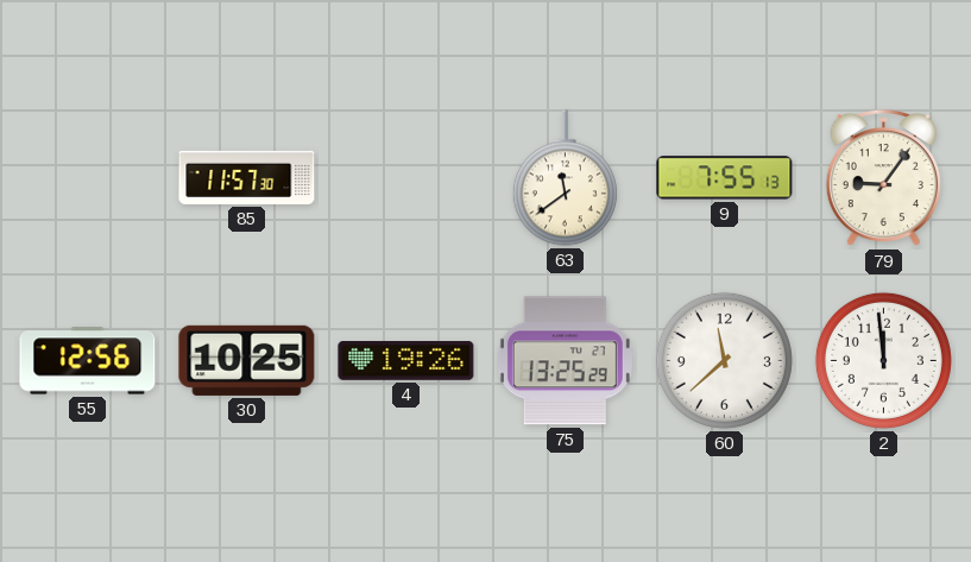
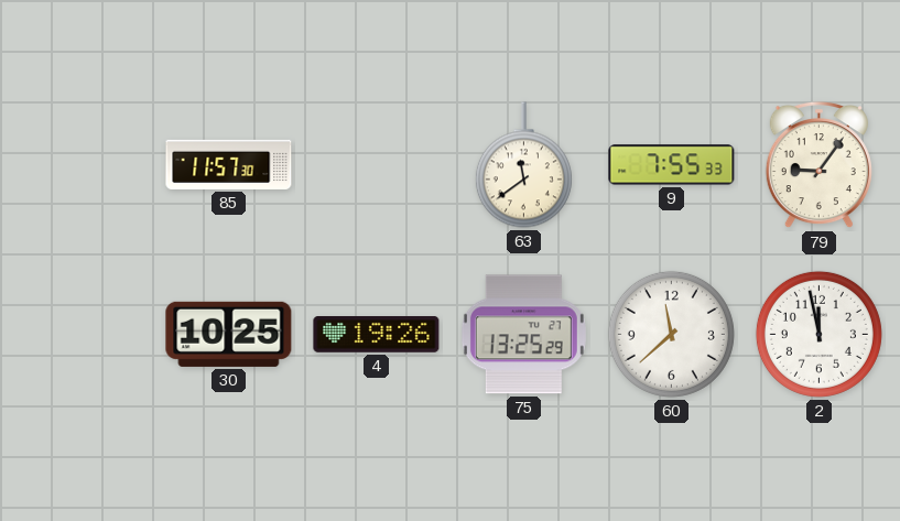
9: 7:55:13 -> 7:55:33 (672, 165)
55: 12:56 -> none (88, 361)
2: 11:59 -> 11:58 (818, 334)
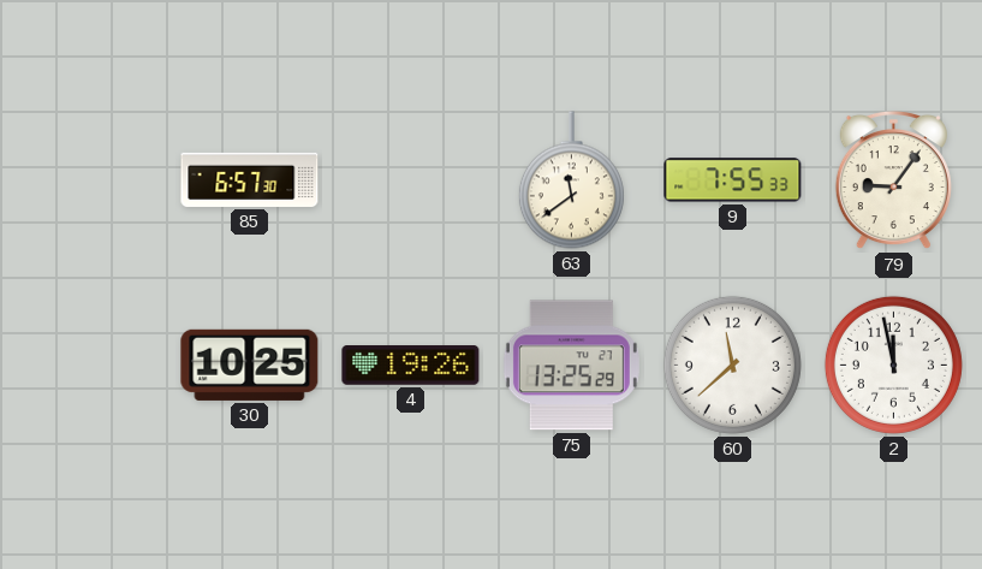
85: 11:57 -> 6:57 (250, 179)
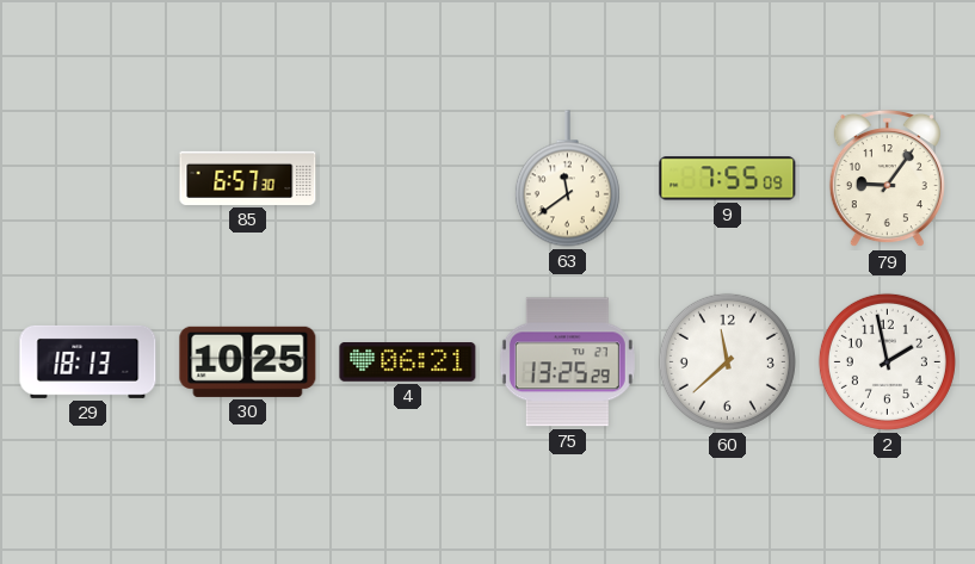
9: 7:55:33 -> 7:55:09 (728, 179)
29: none -> 18:13 (88, 361)
4: 19:26 -> 06:21 (408, 362)
2: 11:58 -> 1:58 (887, 361)
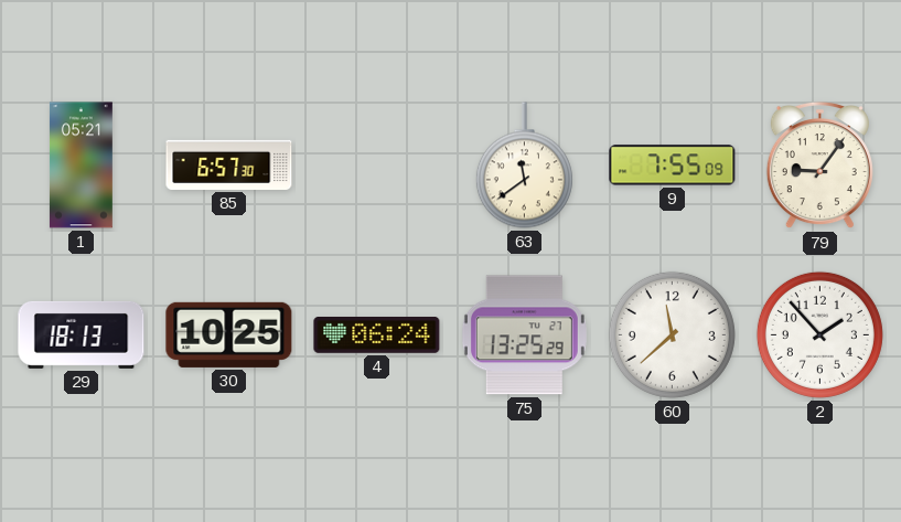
1: none -> 05:21 (81, 166)
4: 06:21 -> 06:24 (377, 335)
2: 1:58 -> 1:53 (819, 334)
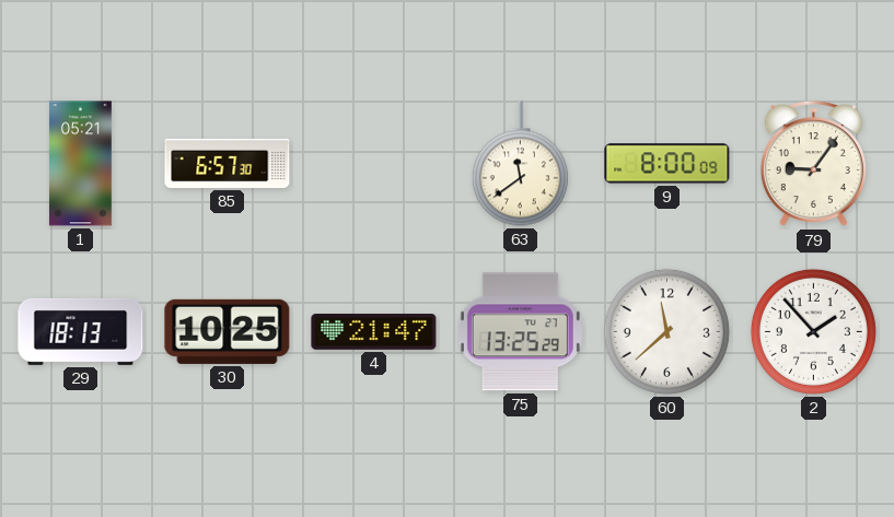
9: 7:55 -> 8:00 (667, 164)
4: 06:24 -> 21:47 (374, 332)
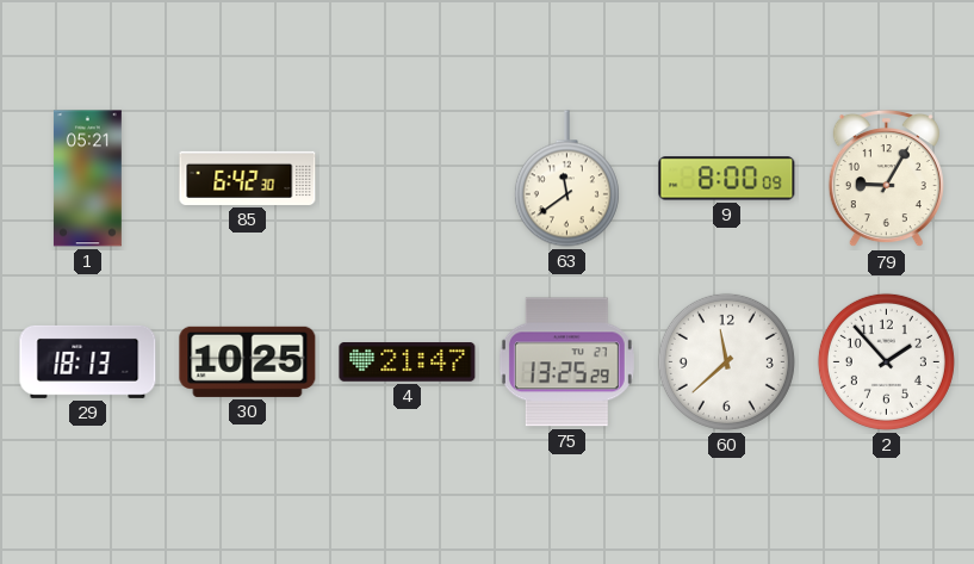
85: 6:57 -> 6:42 (248, 178)
79: 9:06 -> 9:05 (886, 179)
